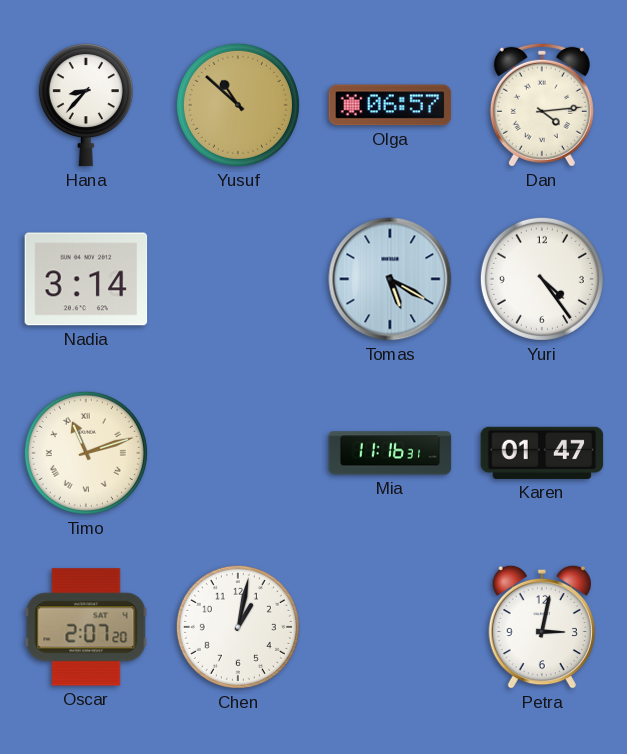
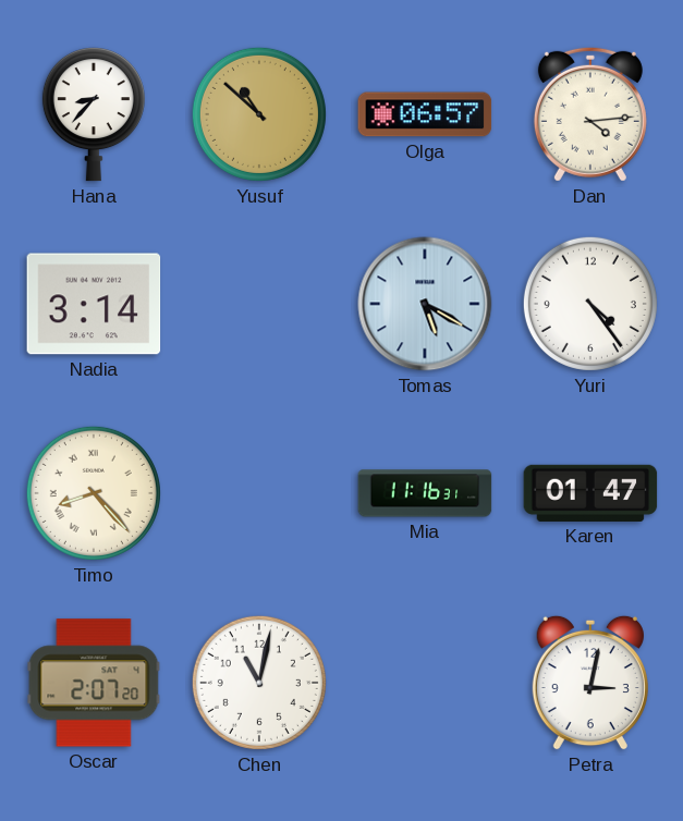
Timo: 11:12 -> 8:23 (94, 493)
Chen: 1:02 -> 11:02 (259, 683)
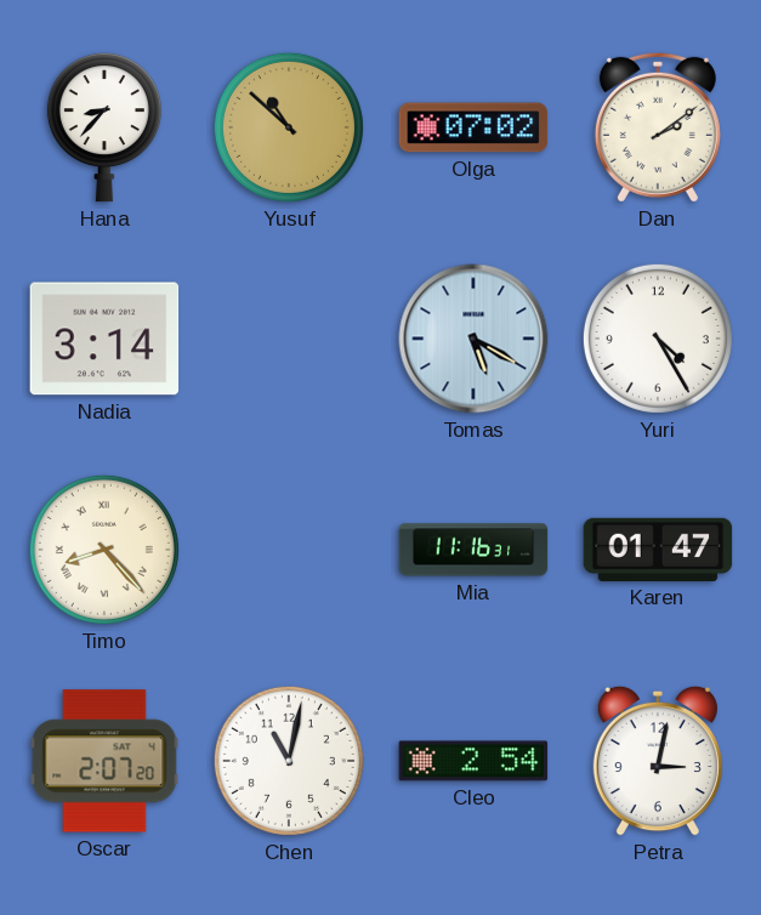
Olga: 06:57 -> 07:02 (473, 127)
Dan: 4:14 -> 2:09 (658, 127)
Yuri: 4:24 -> 4:25 (658, 339)
Cleo: none -> 2:54 (473, 761)
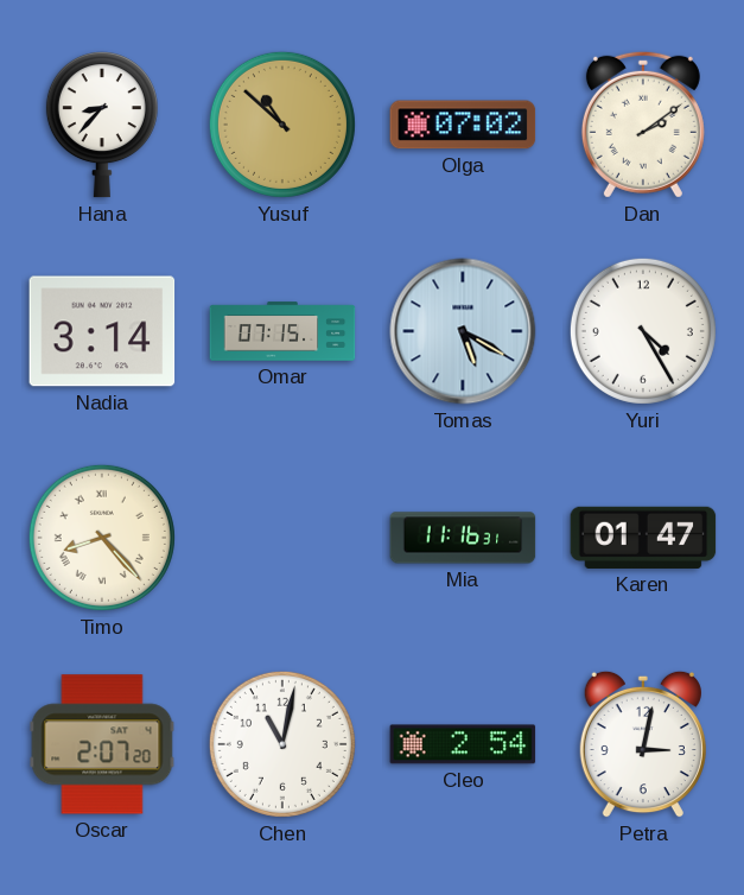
Omar: none -> 07:15 (282, 331)
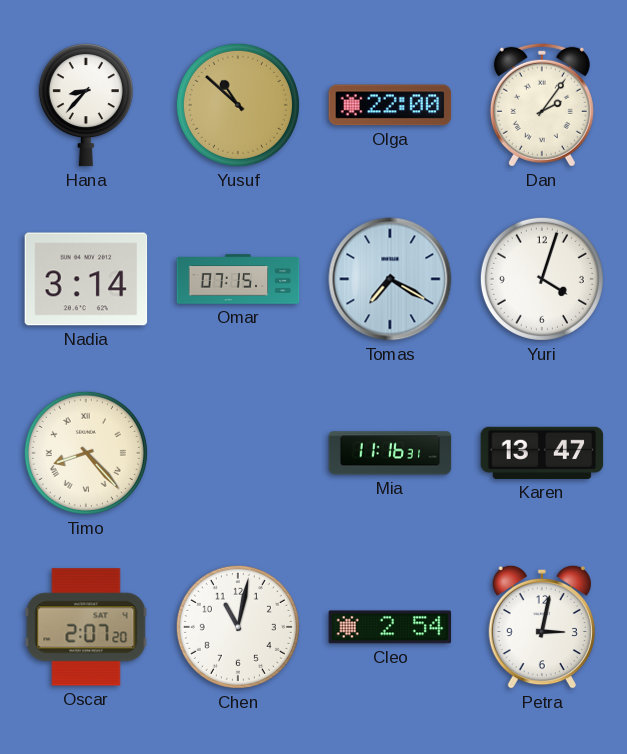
Olga: 07:02 -> 22:00 (390, 105)
Dan: 2:09 -> 2:06 (542, 105)
Tomas: 5:20 -> 7:20 (390, 279)
Yuri: 4:25 -> 4:03 (542, 279)
Karen: 01:47 -> 13:47 (542, 453)
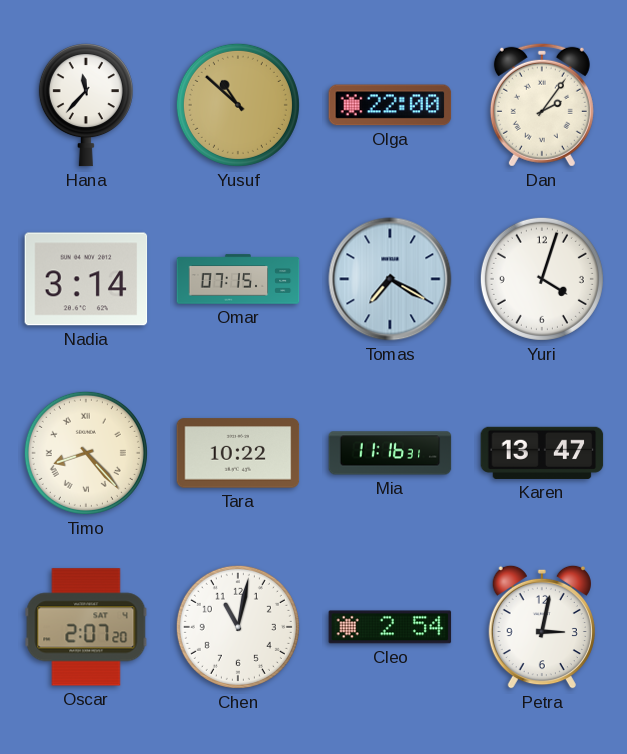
Hana: 8:37 -> 11:37 (86, 105)
Tara: none -> 10:22 (238, 453)
